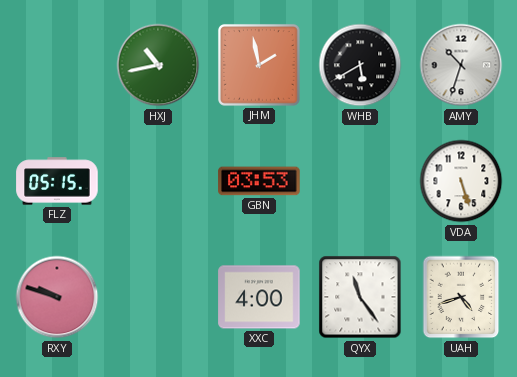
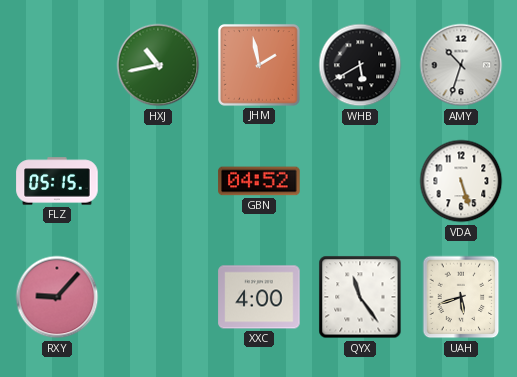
GBN: 03:53 -> 04:52 (259, 181)
RXY: 9:48 -> 9:07 (57, 297)
UAH: 4:42 -> 5:42 (461, 297)
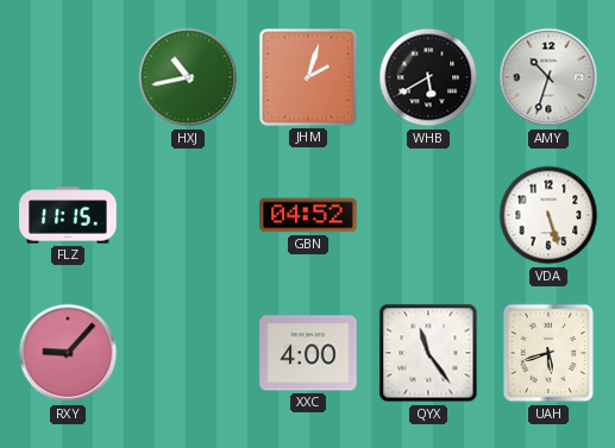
JHM: 1:58 -> 2:03 (308, 77)
FLZ: 05:15 -> 11:15 (68, 215)
